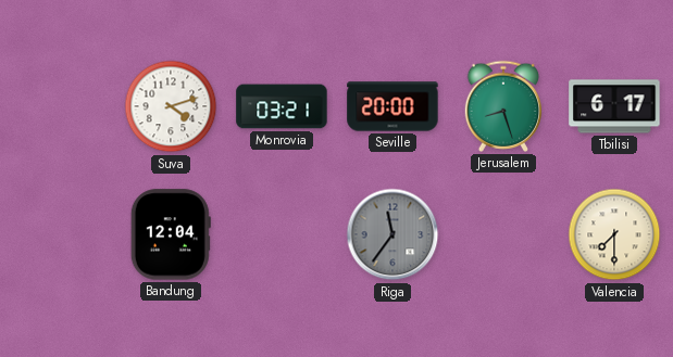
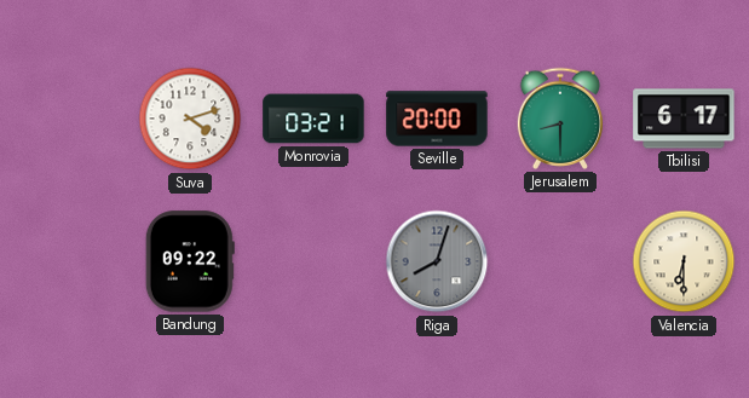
Jerusalem: 8:27 -> 8:30 (559, 119)
Bandung: 12:04 -> 09:22 (190, 261)
Riga: 11:36 -> 8:03 (437, 261)
Valencia: 7:30 -> 6:30 (684, 261)
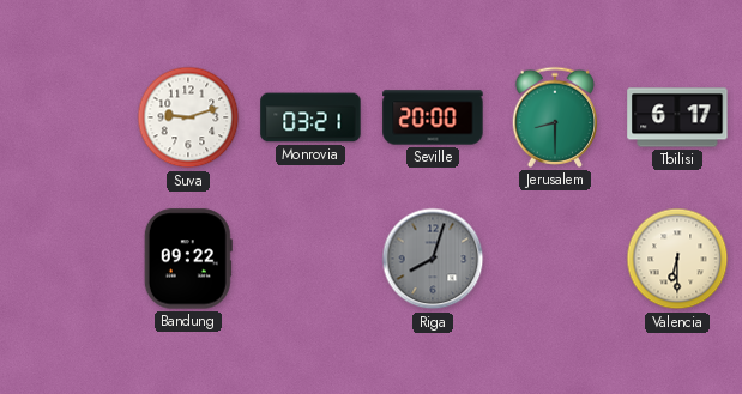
Suva: 4:12 -> 9:12 (188, 117)
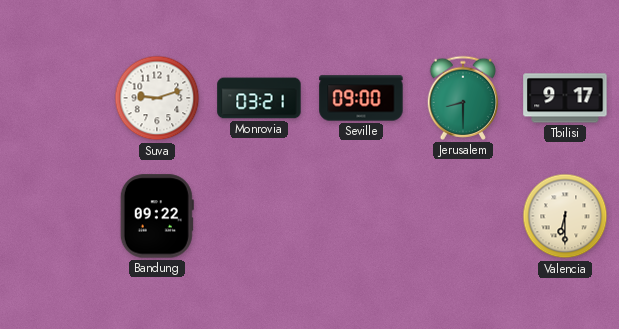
Seville: 20:00 -> 09:00 (361, 98)
Tbilisi: 6:17 -> 9:17 (565, 98)
Riga: 8:03 -> none (433, 259)
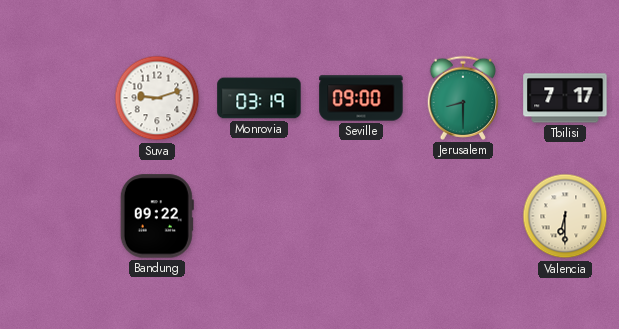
Monrovia: 03:21 -> 03:19 (259, 98)
Tbilisi: 9:17 -> 7:17 (565, 98)
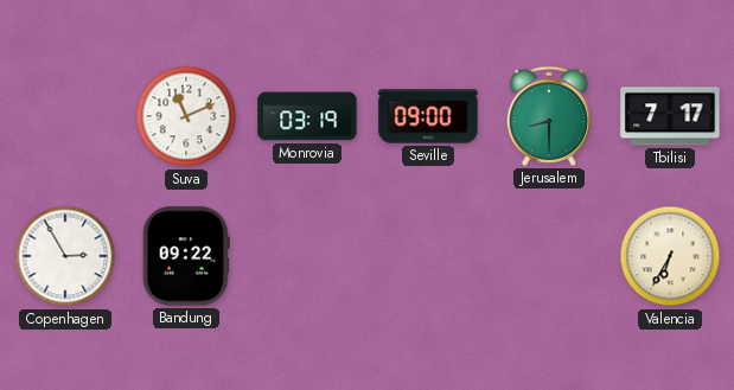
Suva: 9:12 -> 11:11 (186, 116)
Copenhagen: none -> 2:55 (65, 256)
Valencia: 6:30 -> 6:35 (670, 256)
